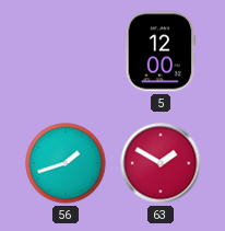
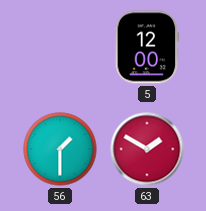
56: 1:42 -> 1:30 (60, 149)
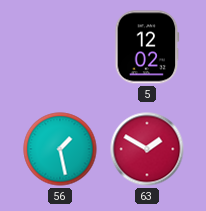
5: 12:00 -> 12:02 (147, 47)
56: 1:30 -> 1:28 (60, 149)
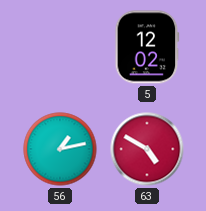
56: 1:28 -> 1:13 (60, 149)
63: 1:50 -> 4:50 (147, 149)
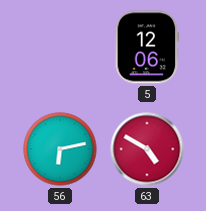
5: 12:02 -> 12:06 (147, 47)
56: 1:13 -> 6:13 (60, 149)
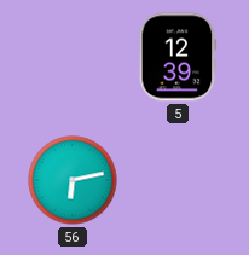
5: 12:06 -> 12:39 (178, 57)
63: 4:50 -> none (147, 149)
